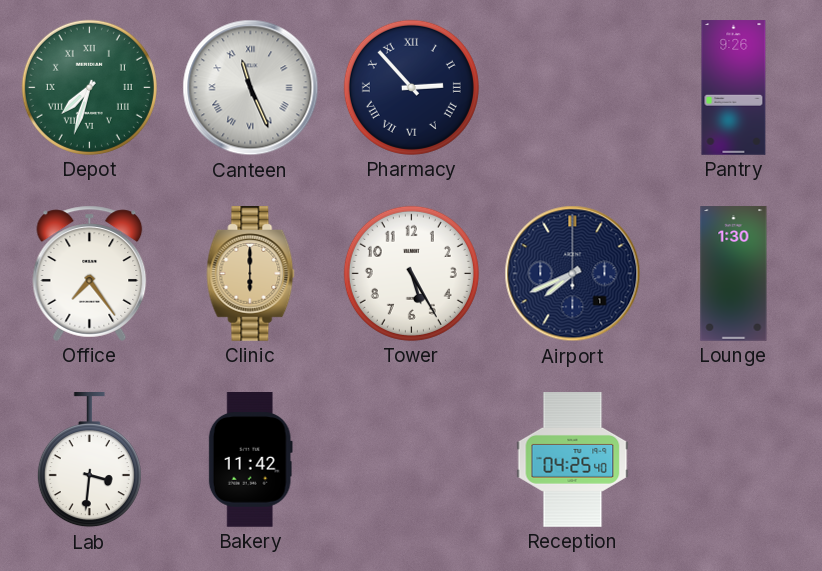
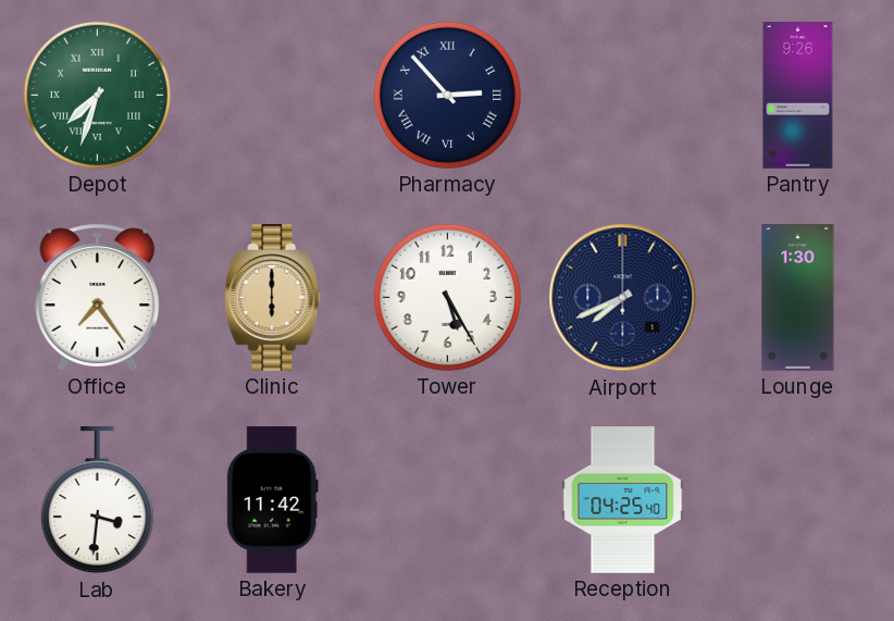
Canteen: 11:26 -> none (251, 88)
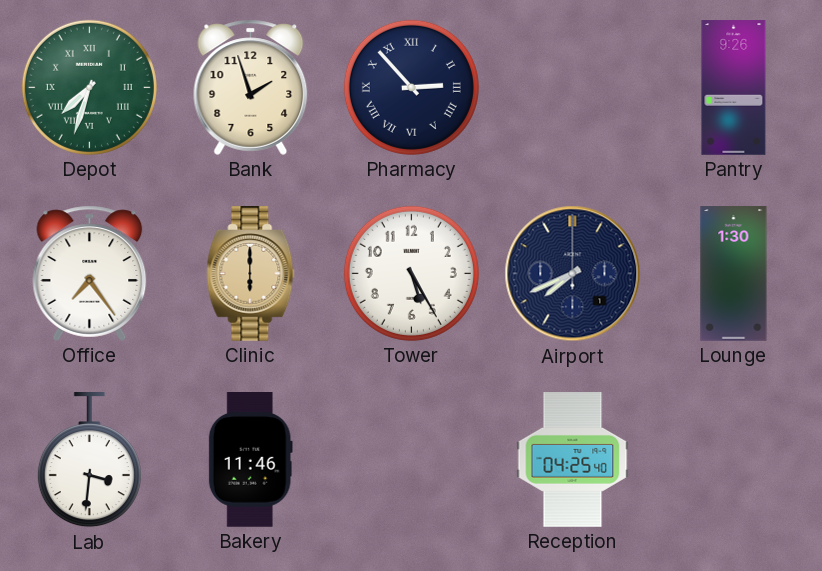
Bank: none -> 1:57 (251, 87)
Bakery: 11:42 -> 11:46 (250, 460)
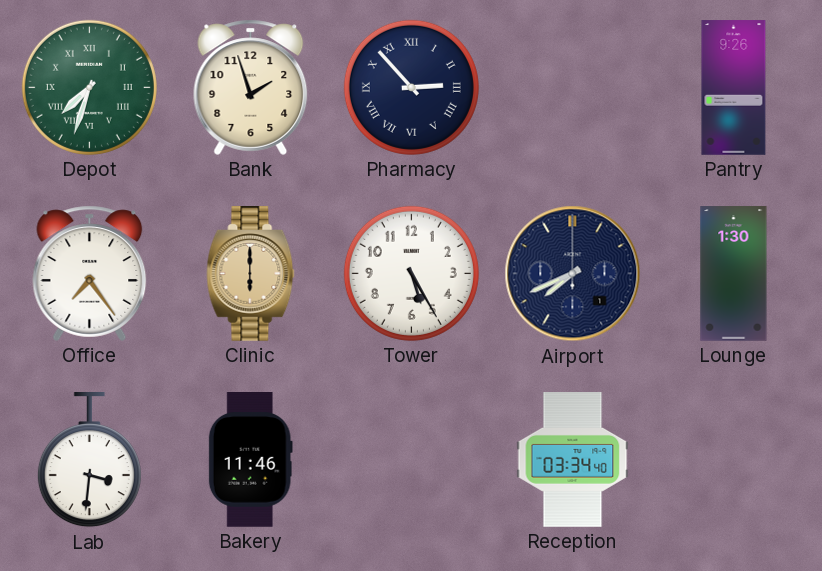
Reception: 04:25 -> 03:34 (573, 460)
